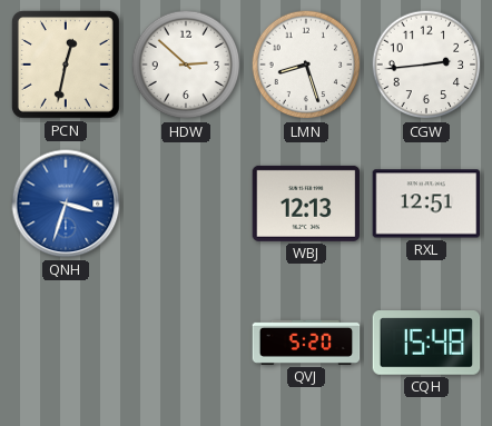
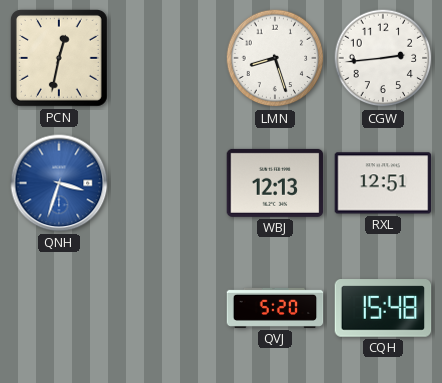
HDW: 2:52 -> none (186, 65)
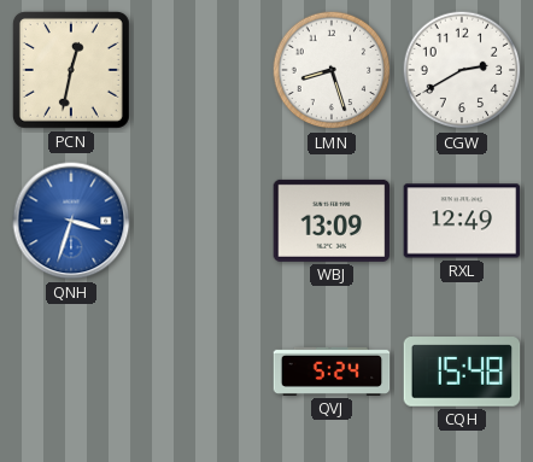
CGW: 2:44 -> 2:40 (462, 70)
WBJ: 12:13 -> 13:09 (332, 221)
RXL: 12:51 -> 12:49 (462, 221)
QVJ: 5:20 -> 5:24 (332, 372)
